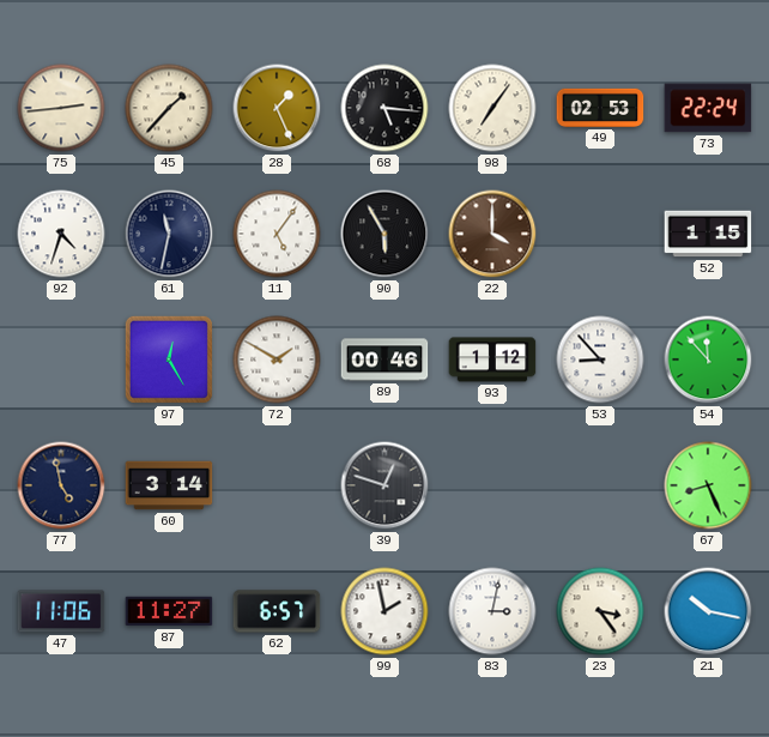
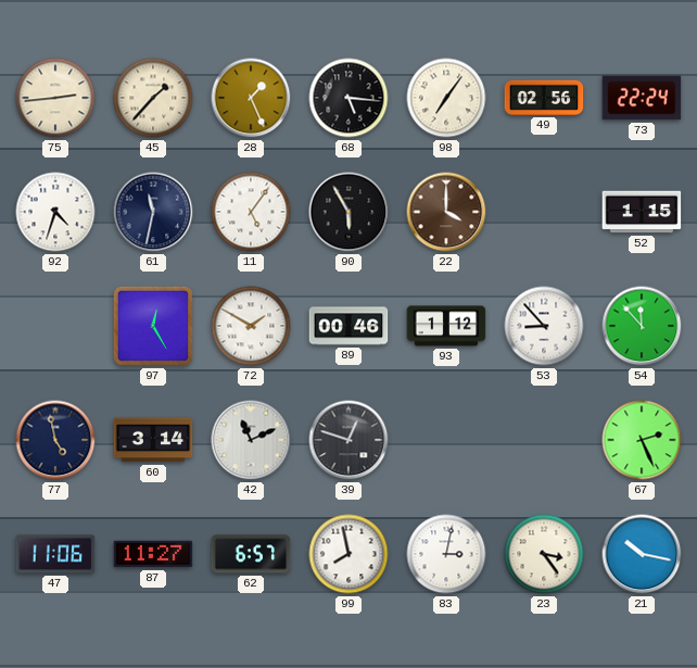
49: 02:53 -> 02:56 (544, 98)
42: none -> 11:11 (251, 440)
67: 8:26 -> 2:26 (642, 440)
99: 1:58 -> 7:58 (348, 554)
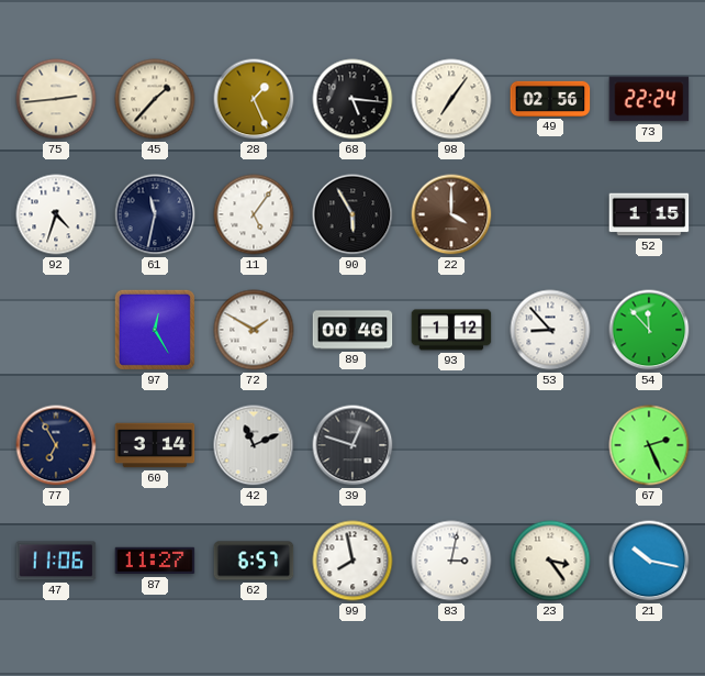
77: 4:58 -> 6:55 (56, 445)
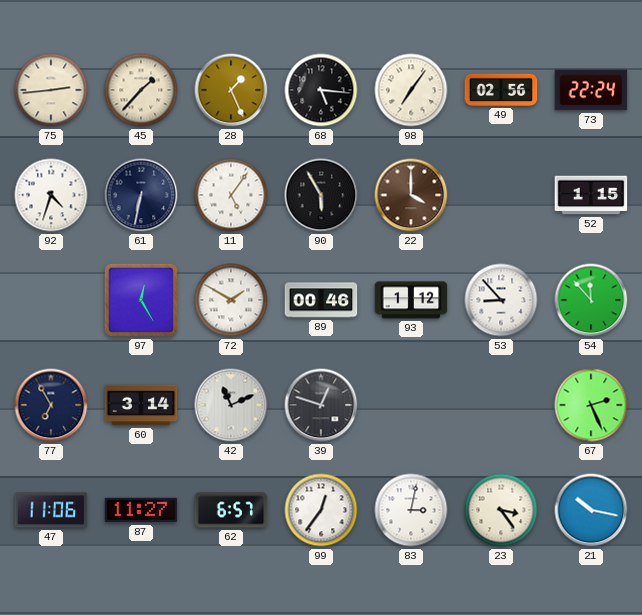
61: 11:32 -> 6:32 (141, 195)
99: 7:58 -> 12:36 (321, 510)
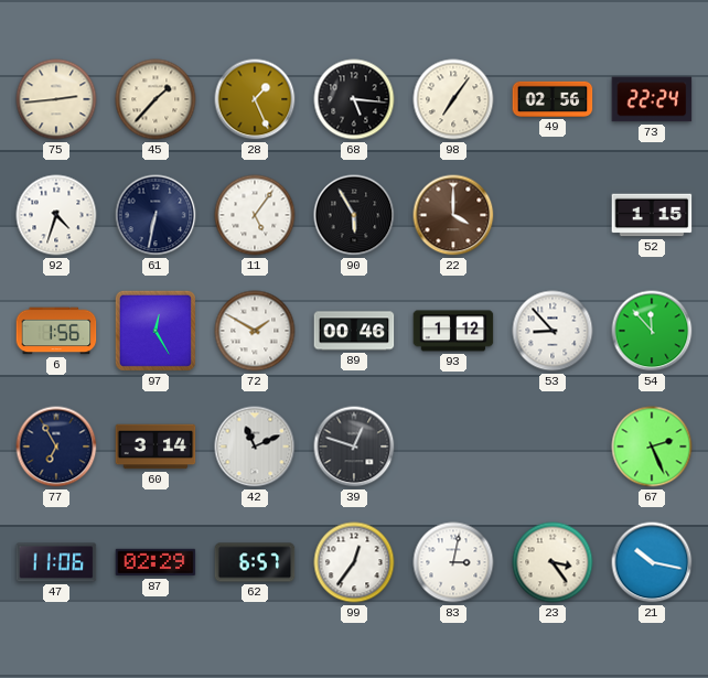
6: none -> 1:56 (56, 331)
87: 11:27 -> 02:29 (155, 562)
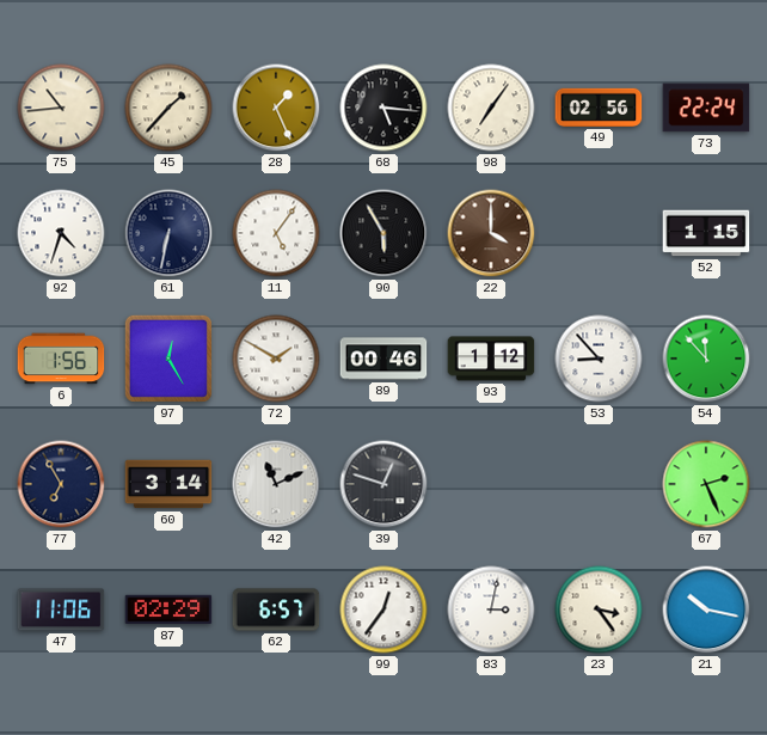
75: 2:44 -> 10:44 (61, 108)
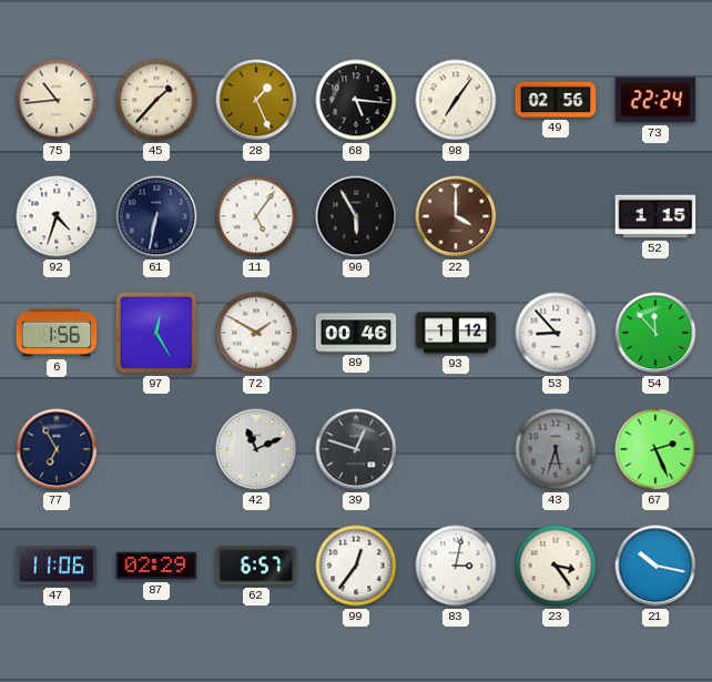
60: 3:14 -> none (168, 484)
43: none -> 5:33 (556, 449)
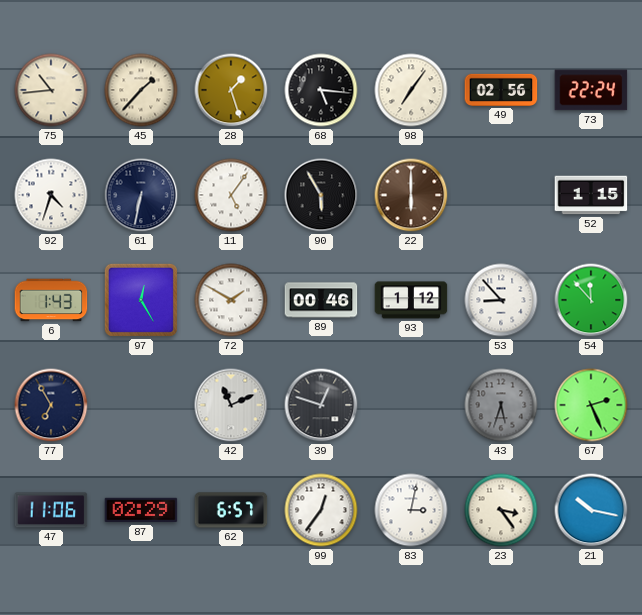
28: 1:26 -> 1:27 (231, 90)
22: 4:00 -> 6:00 (411, 195)
6: 1:56 -> 1:43 (51, 300)
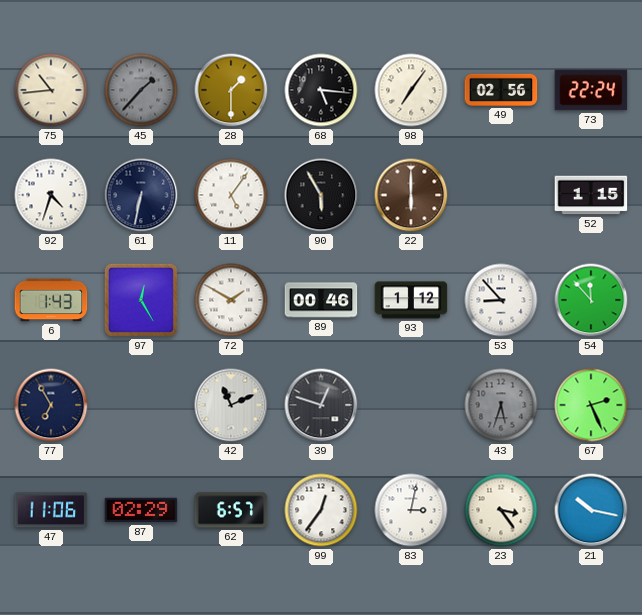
45 dial: cream -> grey (141, 90)
28: 1:27 -> 1:30 (231, 90)
